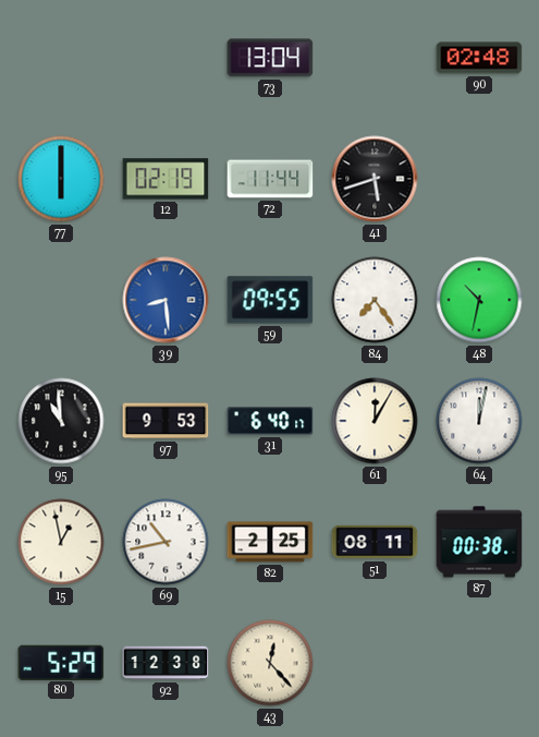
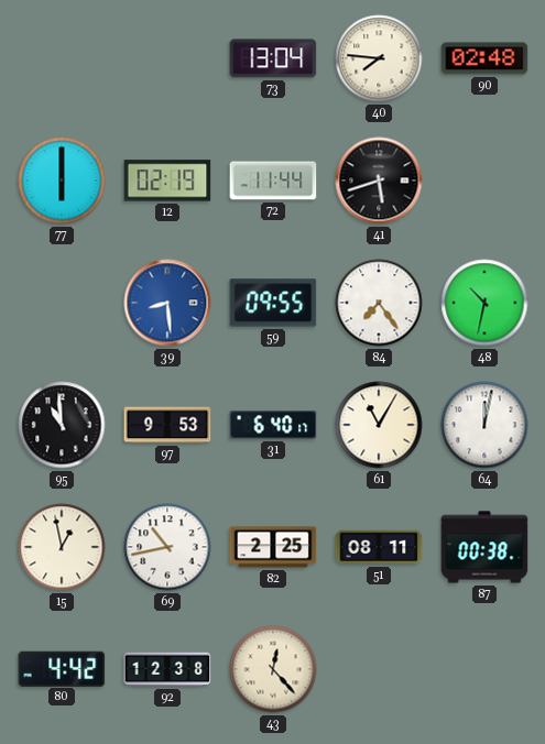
40: none -> 7:46 (379, 58)
61: 12:05 -> 11:05 (379, 425)
80: 5:29 -> 4:42 (62, 668)
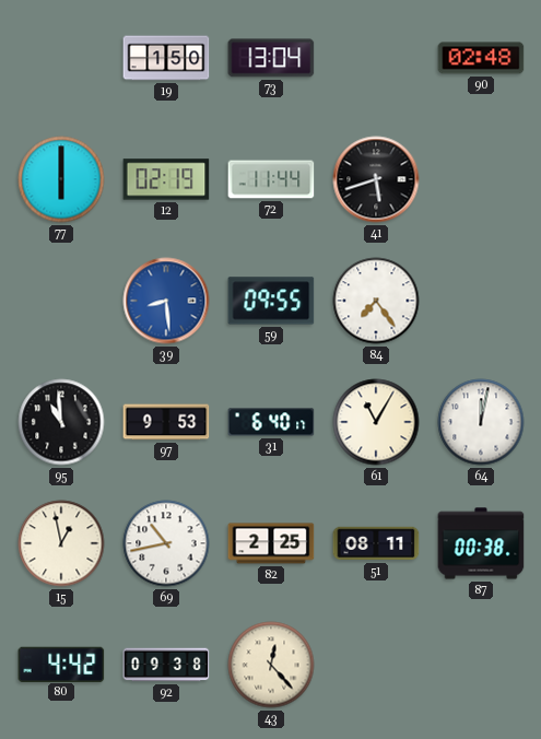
19: none -> 1:50 (166, 58)
40: 7:46 -> none (379, 58)
48: 10:32 -> none (484, 303)
92: 12:38 -> 09:38 (166, 665)
